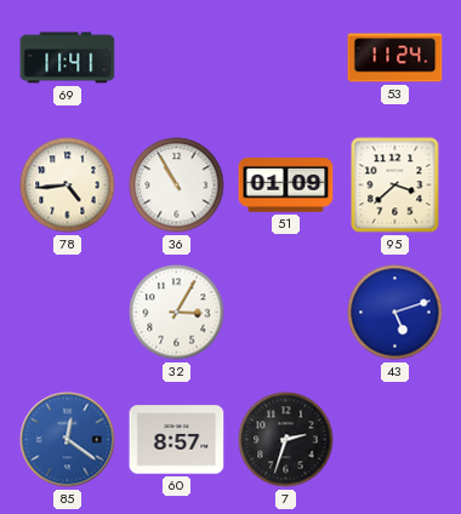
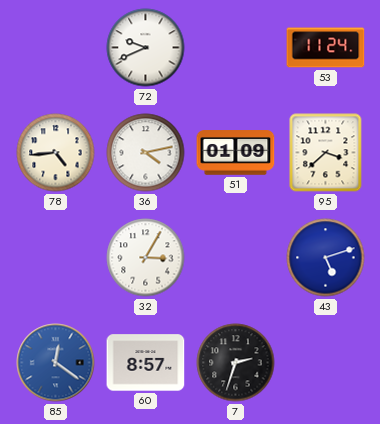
69: 11:41 -> none (68, 58)
72: none -> 9:41 (146, 48)
36: 10:55 -> 4:13 (146, 153)
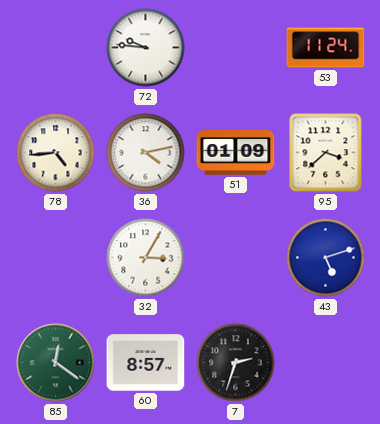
72: 9:41 -> 9:46 (146, 48)
85 dial: blue -> green (56, 363)
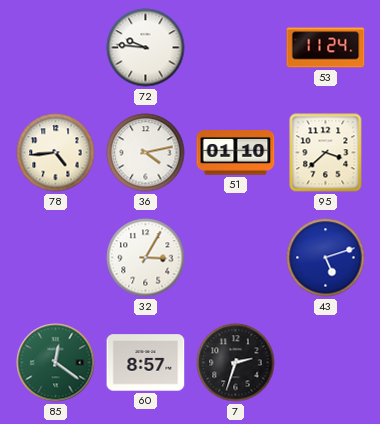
51: 01:09 -> 01:10 (236, 153)
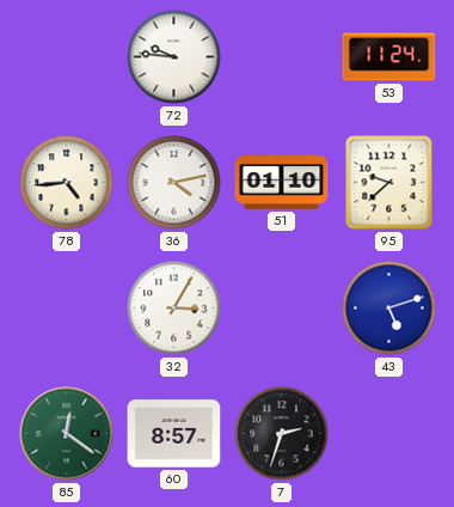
95: 3:38 -> 9:38 (389, 183)
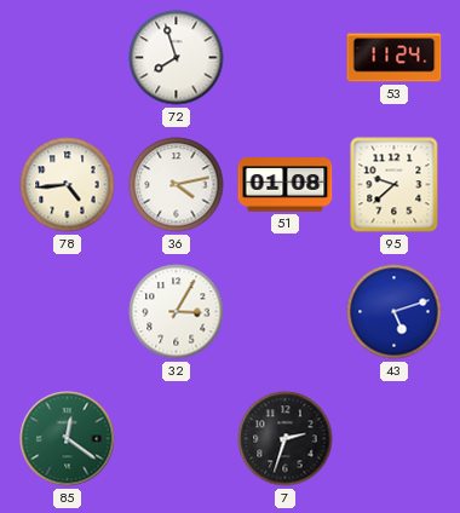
72: 9:46 -> 7:57 (177, 58)
51: 01:10 -> 01:08 (286, 185)
60: 8:57 -> none (174, 434)
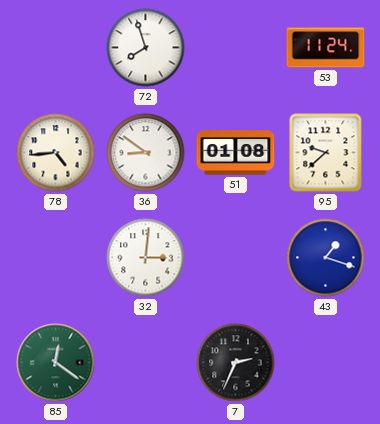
36: 4:13 -> 8:51 (146, 153)
32: 3:05 -> 3:01 (146, 258)
43: 5:12 -> 1:18 (326, 258)
7: 2:33 -> 2:34 (236, 363)
